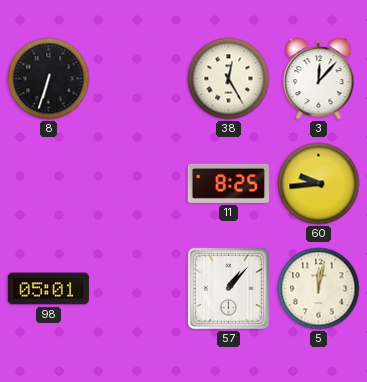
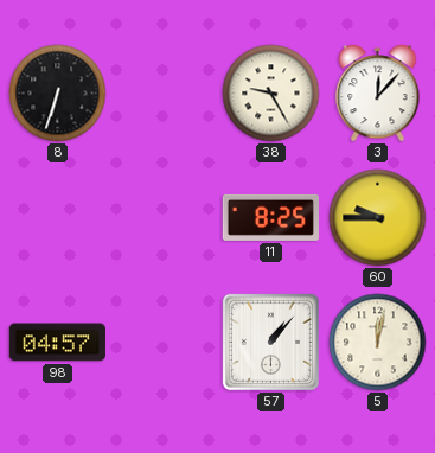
38: 12:25 -> 9:25 (271, 94)
60: 9:44 -> 9:45 (378, 218)
98: 05:01 -> 04:57 (57, 343)
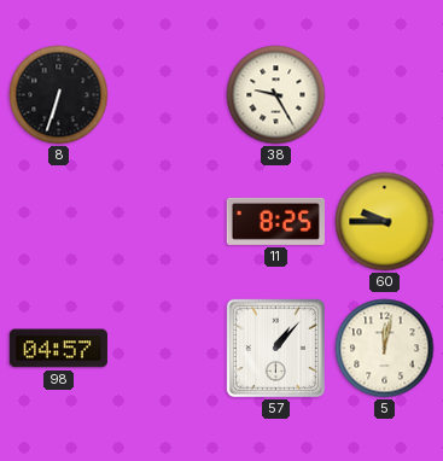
3: 12:07 -> none (378, 94)
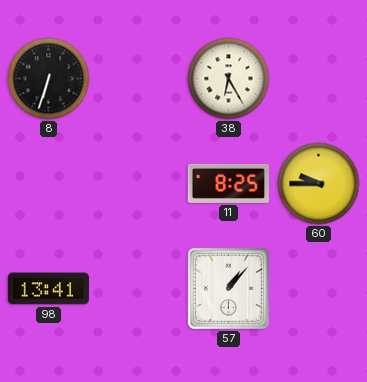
38: 9:25 -> 6:25 (229, 79)
98: 04:57 -> 13:41 (48, 289)
5: 12:02 -> none (385, 349)
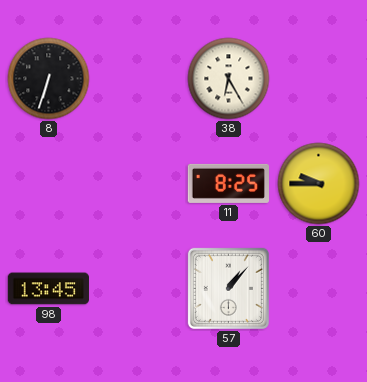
98: 13:41 -> 13:45 (48, 289)
